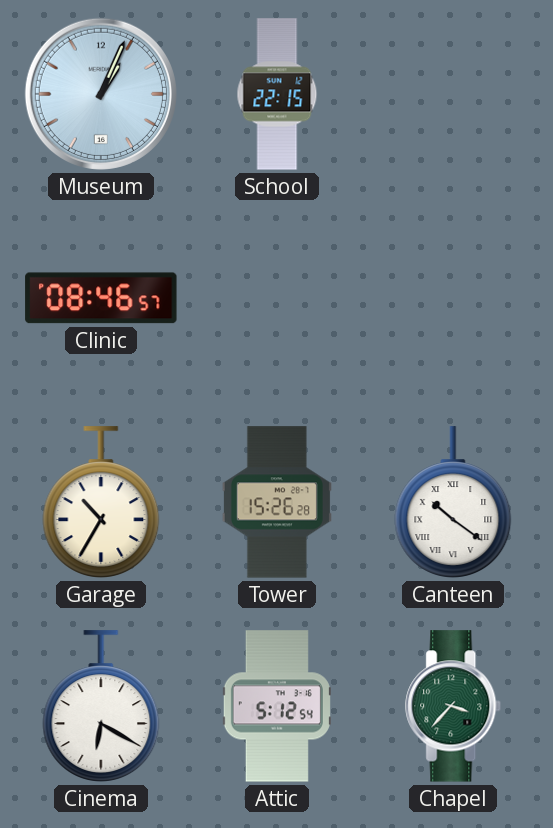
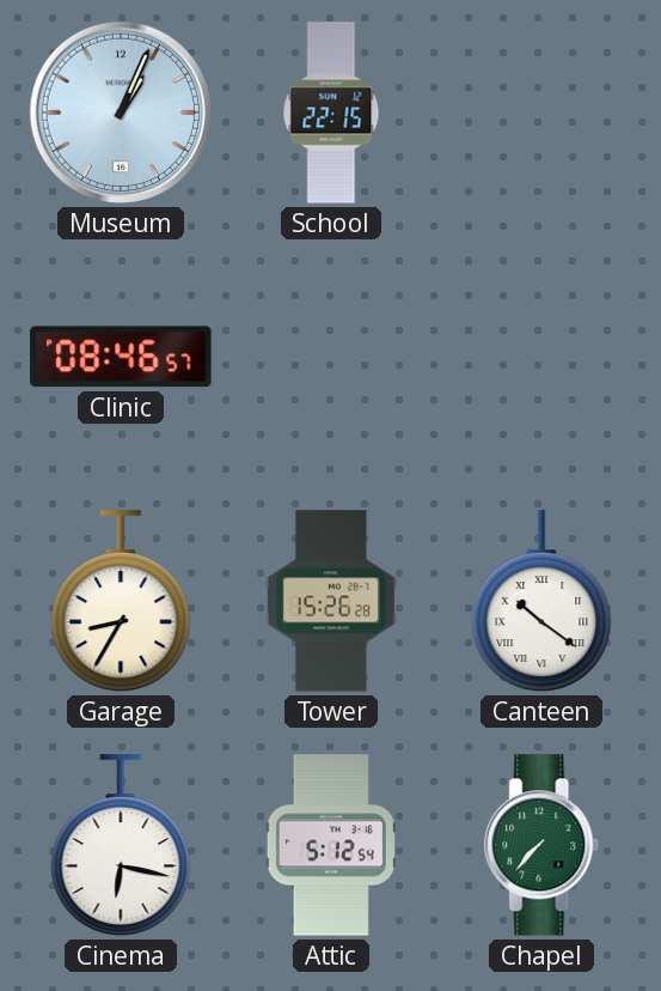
Garage: 10:35 -> 8:35 (121, 601)
Cinema: 6:20 -> 6:17 (121, 845)
Chapel: 3:37 -> 7:37 (543, 845)
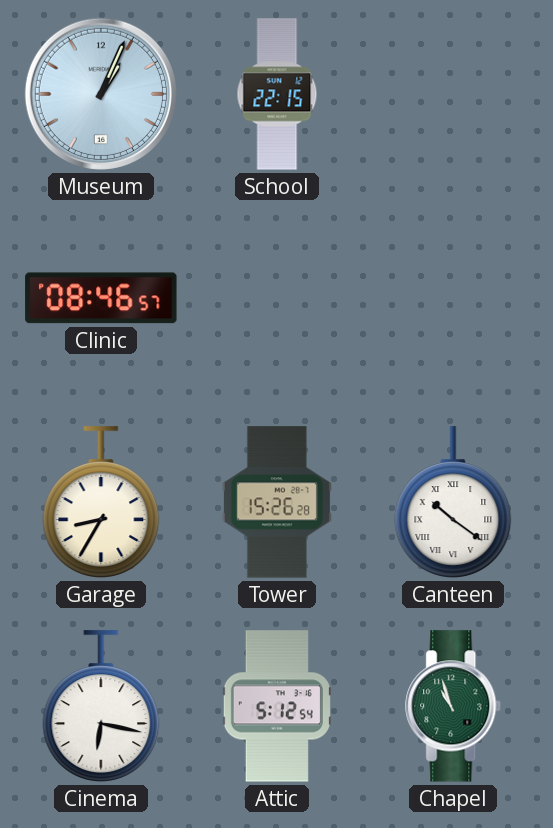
Chapel: 7:37 -> 10:57 (454, 706)
